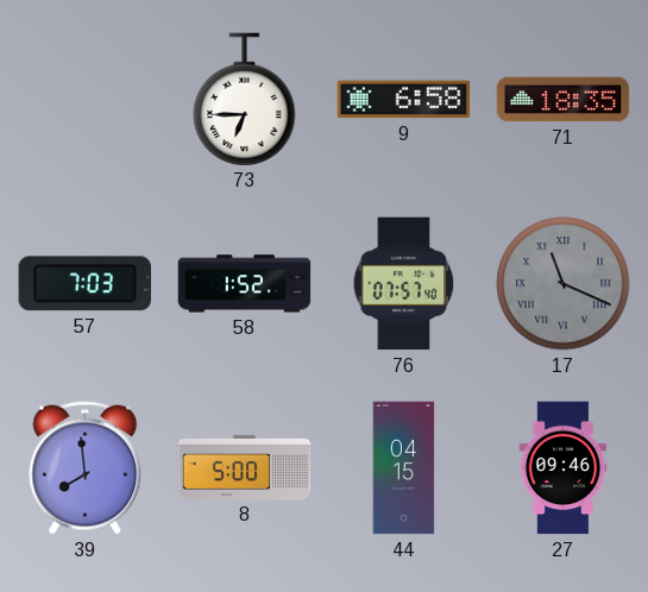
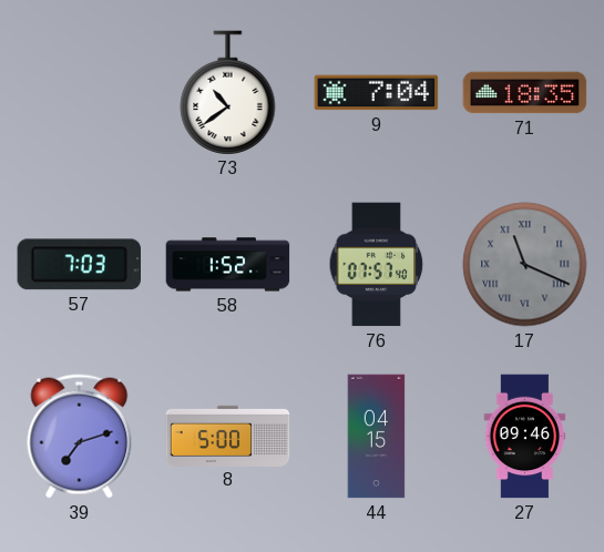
73: 6:45 -> 10:39 (228, 92)
9: 6:58 -> 7:04 (377, 93)
39: 7:59 -> 7:12 (80, 437)
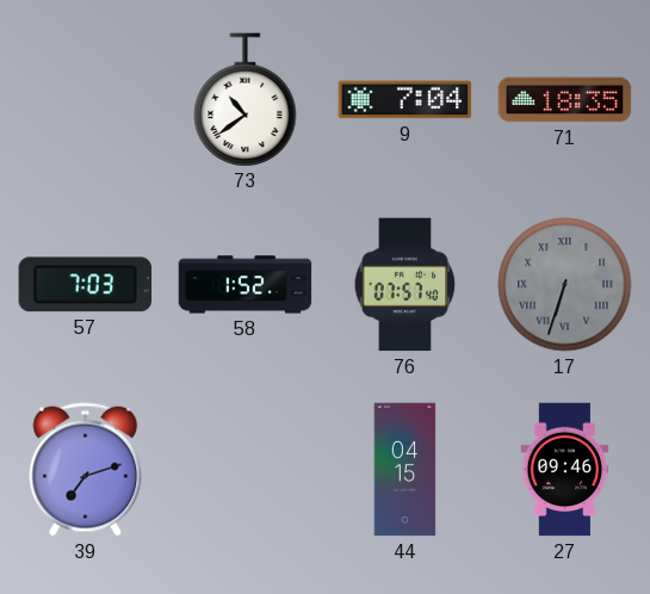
17: 11:19 -> 6:33 (565, 285)
8: 5:00 -> none (228, 436)
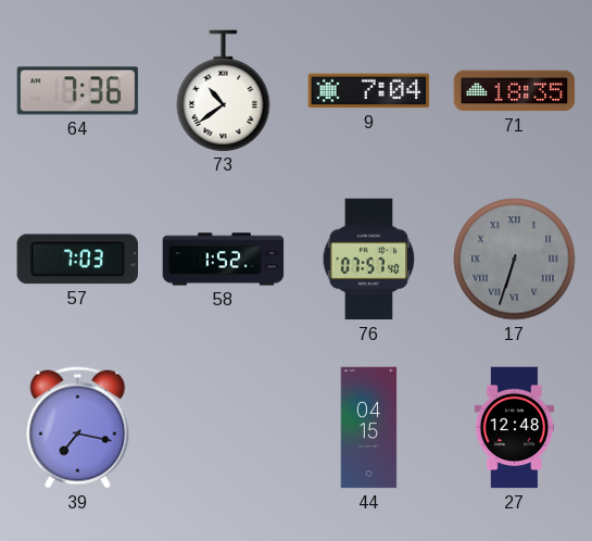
64: none -> 7:36 (78, 91)
39: 7:12 -> 7:17 (78, 428)
27: 09:46 -> 12:48 (515, 428)
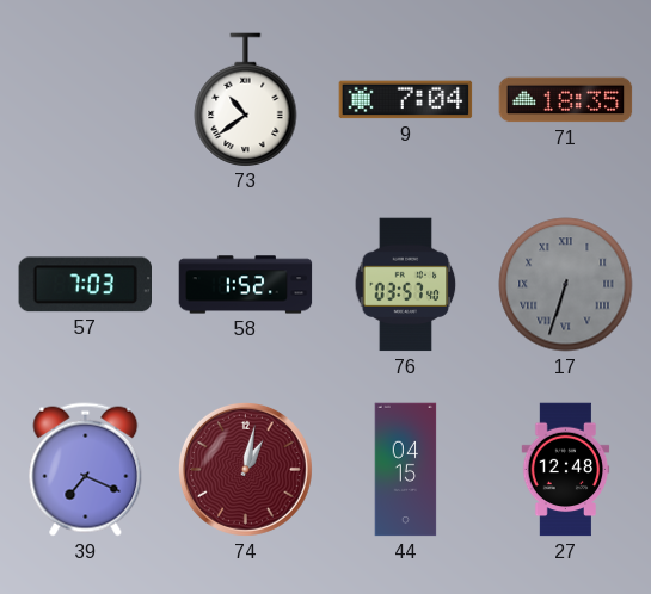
64: 7:36 -> none (78, 91)
76: 07:57 -> 03:57 (406, 285)
39: 7:17 -> 7:19 (86, 470)
74: none -> 1:02 (245, 469)
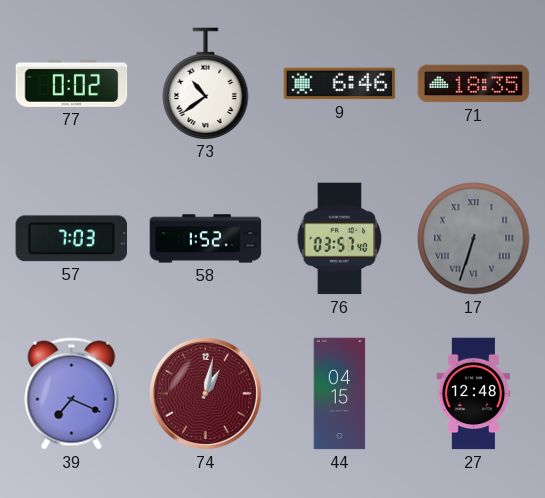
77: none -> 0:02 (72, 83)
9: 7:04 -> 6:46 (340, 84)
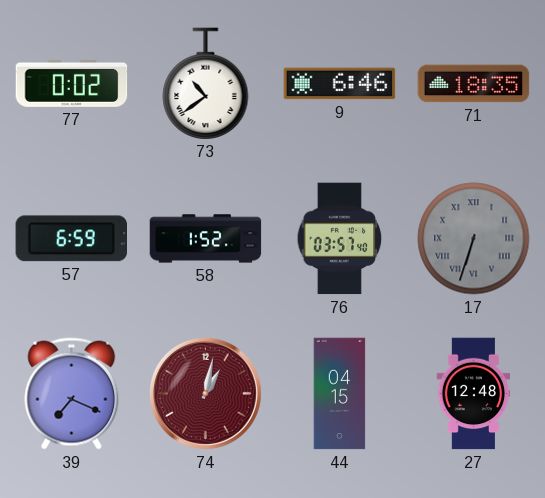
57: 7:03 -> 6:59 (71, 239)
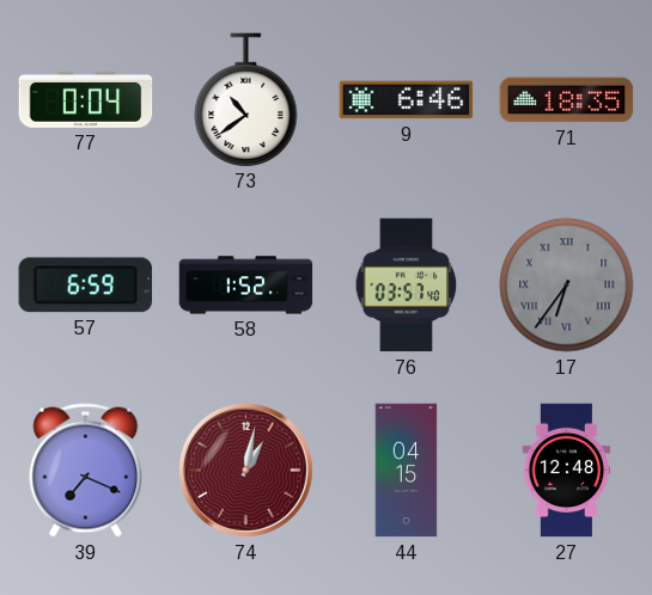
77: 0:02 -> 0:04 (86, 99)
17: 6:33 -> 6:36 (567, 286)
